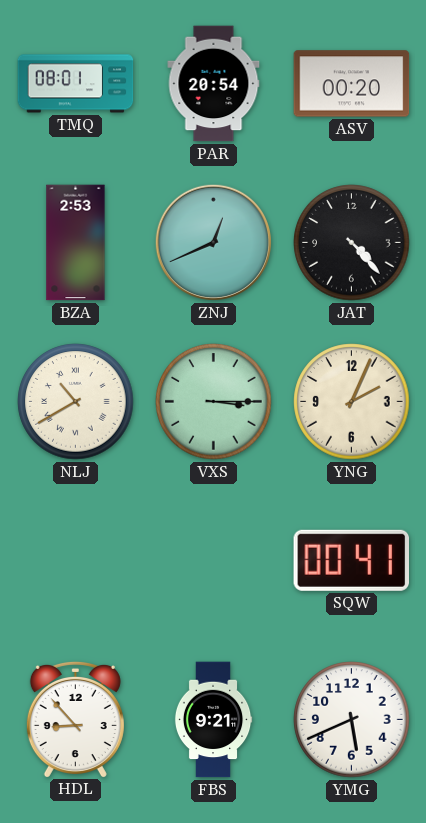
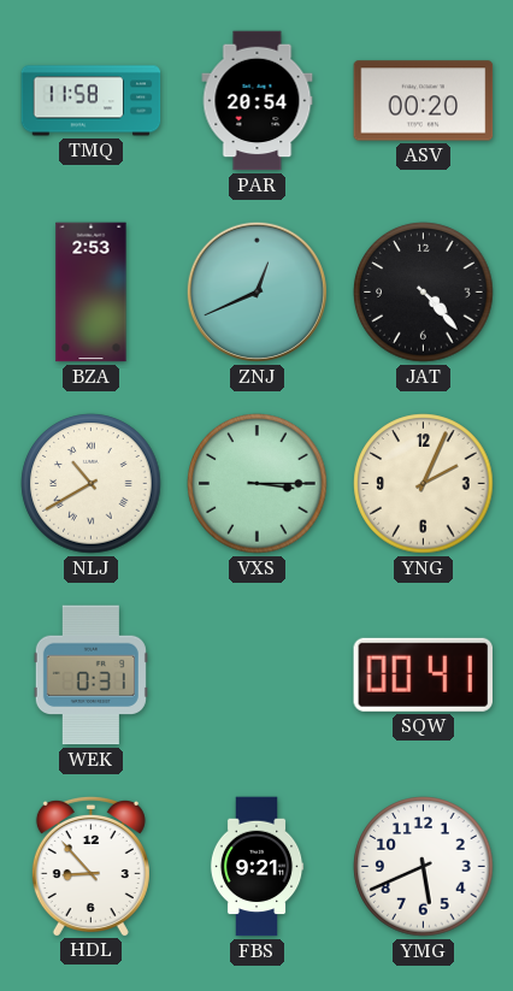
TMQ: 08:01 -> 11:58 (92, 101)
WEK: none -> 0:31 (90, 676)
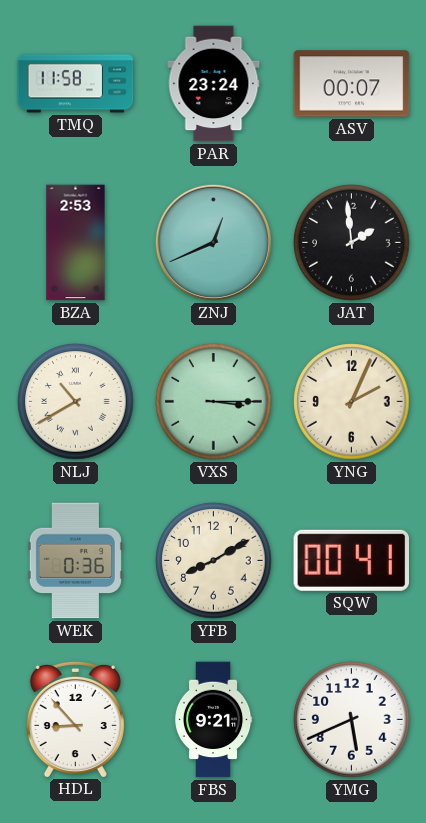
PAR: 20:54 -> 23:24 (214, 84)
ASV: 00:20 -> 00:07 (352, 84)
JAT: 4:23 -> 1:59 (352, 243)
WEK: 0:31 -> 0:36 (75, 561)
YFB: none -> 8:10 (214, 561)
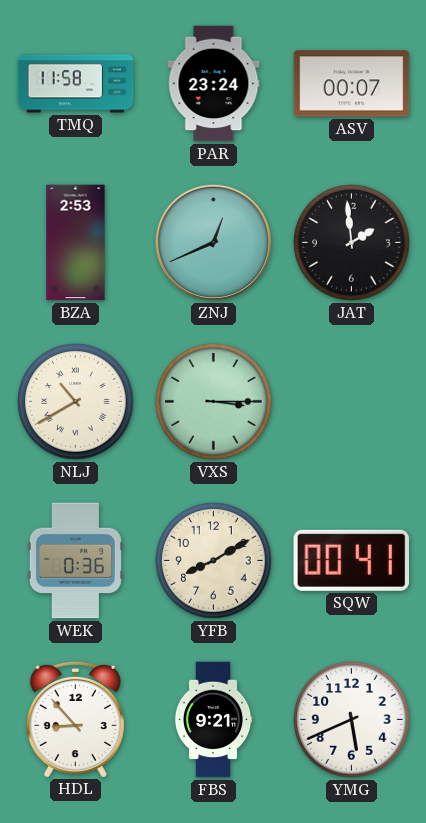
YNG: 2:04 -> none (352, 402)
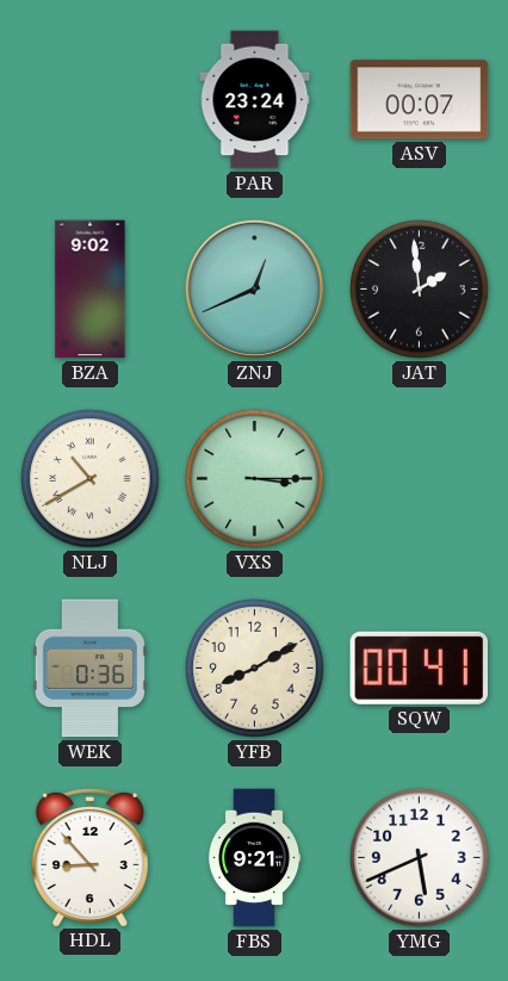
TMQ: 11:58 -> none (76, 84)
BZA: 2:53 -> 9:02 (91, 290)
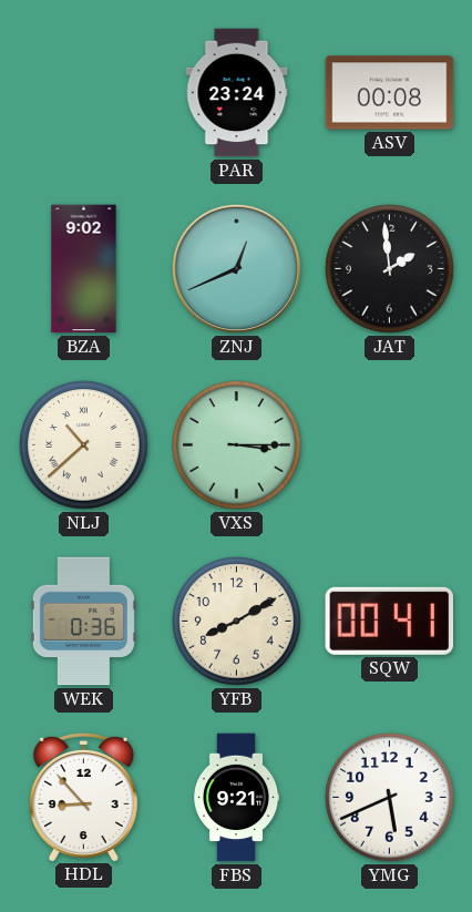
ASV: 00:07 -> 00:08 (390, 93)
NLJ: 10:40 -> 10:38 (84, 445)
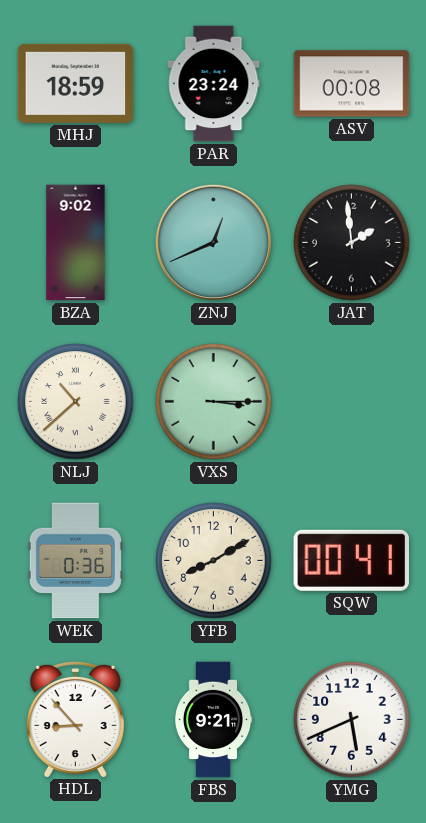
MHJ: none -> 18:59 (76, 83)
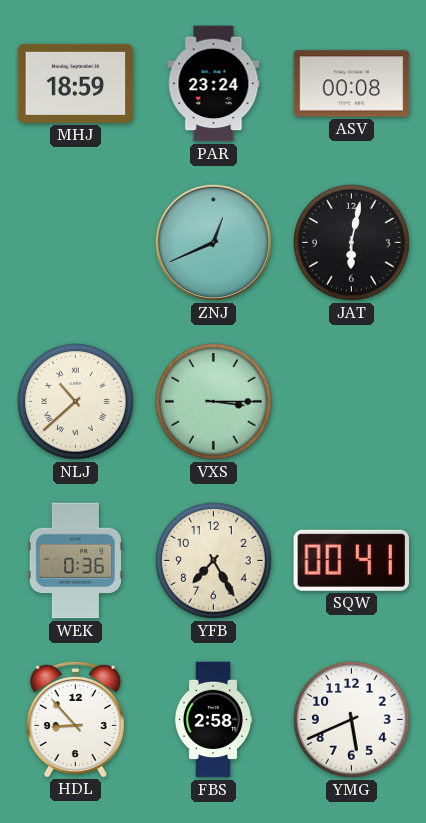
BZA: 9:02 -> none (76, 243)
JAT: 1:59 -> 6:02 (352, 243)
YFB: 8:10 -> 7:25 (214, 561)
FBS: 9:21 -> 2:58 (213, 720)
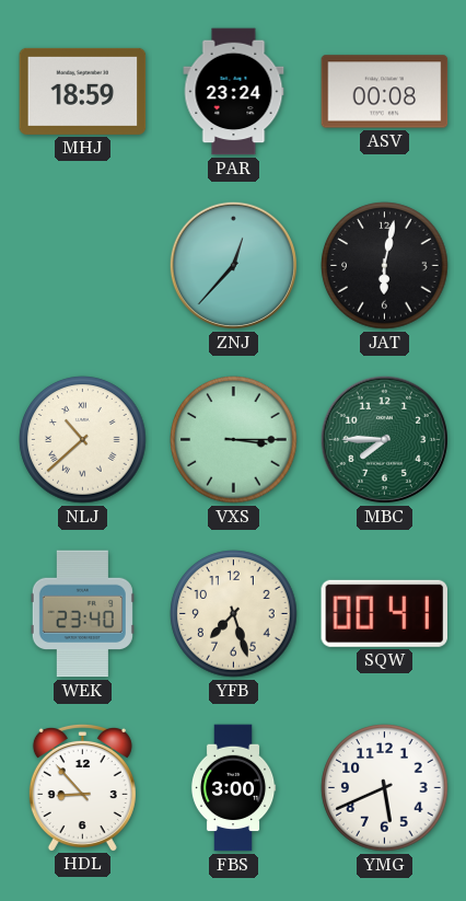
ZNJ: 12:41 -> 12:37 (233, 265)
MBC: none -> 7:45 (384, 439)
WEK: 0:36 -> 23:40 (82, 614)
YFB: 7:25 -> 7:27 (234, 614)
FBS: 2:58 -> 3:00 (233, 788)
